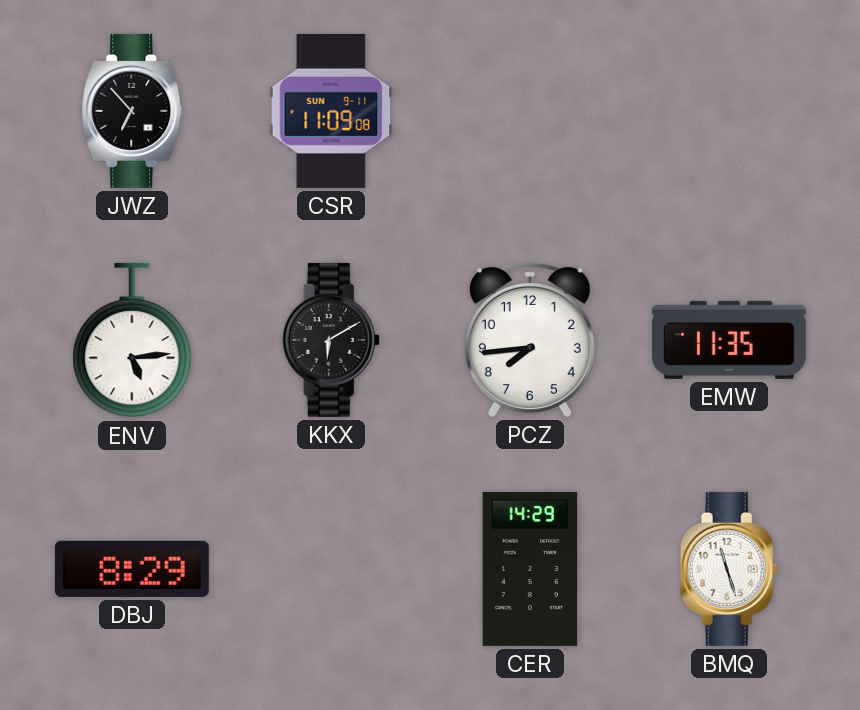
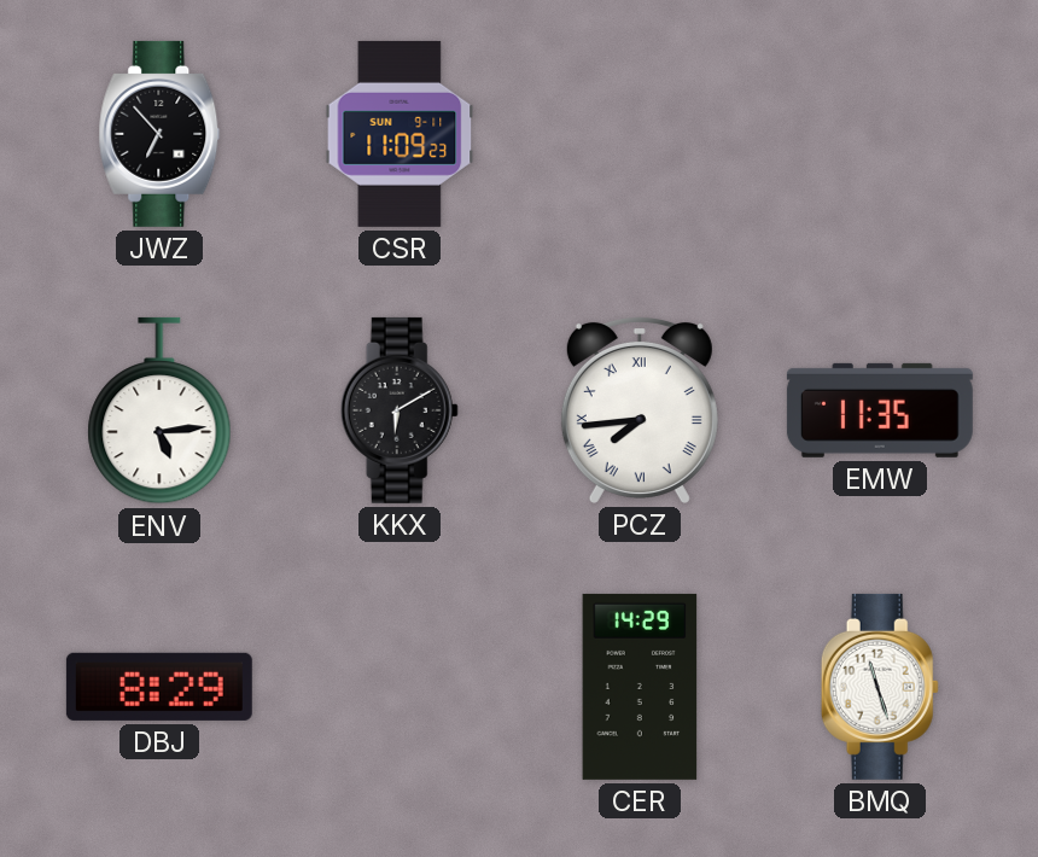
CSR: 11:09:08 -> 11:09:23 (400, 134)
PCZ numerals: Arabic -> Roman (640, 409)
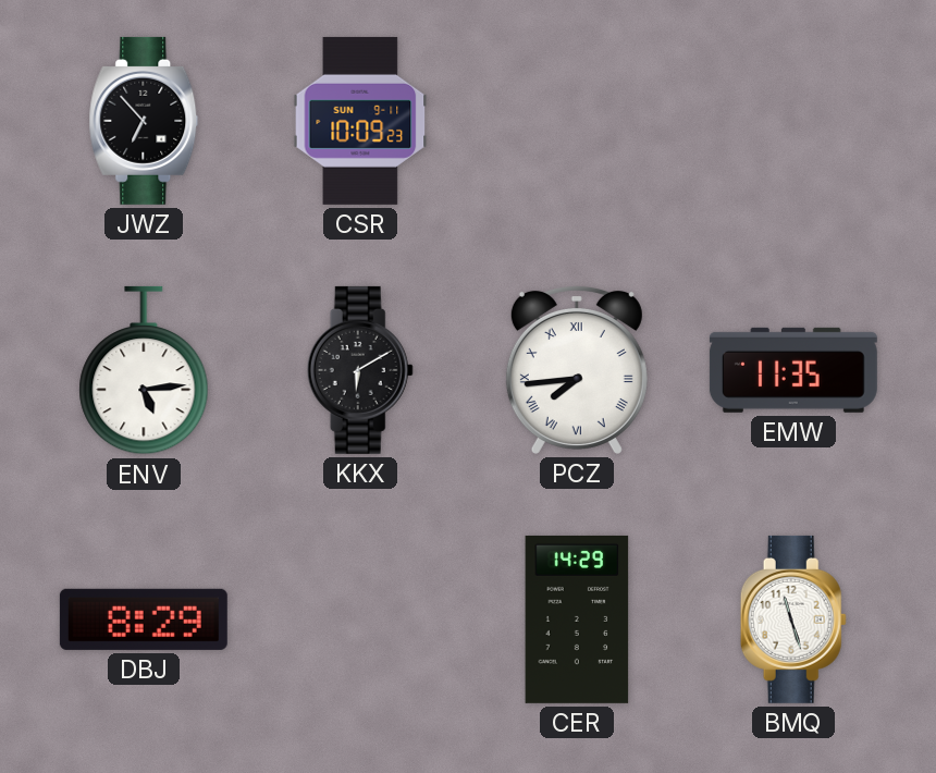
CSR: 11:09 -> 10:09 (360, 121)
